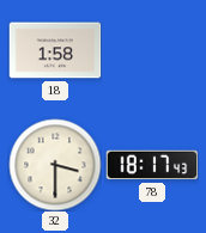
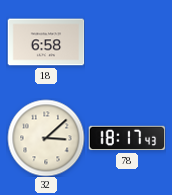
18: 1:58 -> 6:58 (46, 42)
32: 3:30 -> 3:08 (46, 138)
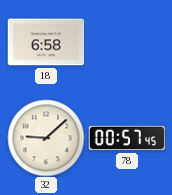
32: 3:08 -> 9:08 (46, 138)
78: 18:17 -> 00:57 (127, 138)
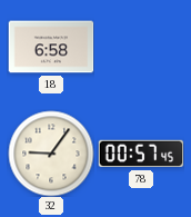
32: 9:08 -> 9:06 (51, 154)
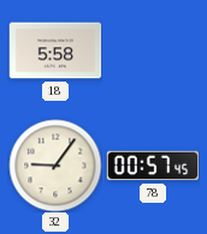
18: 6:58 -> 5:58 (55, 50)
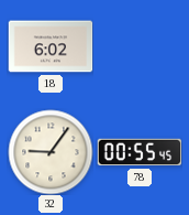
18: 5:58 -> 6:02 (51, 46)
78: 00:57 -> 00:55 (140, 152)
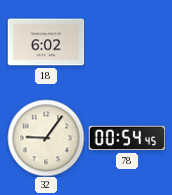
78: 00:55 -> 00:54 (127, 138)
